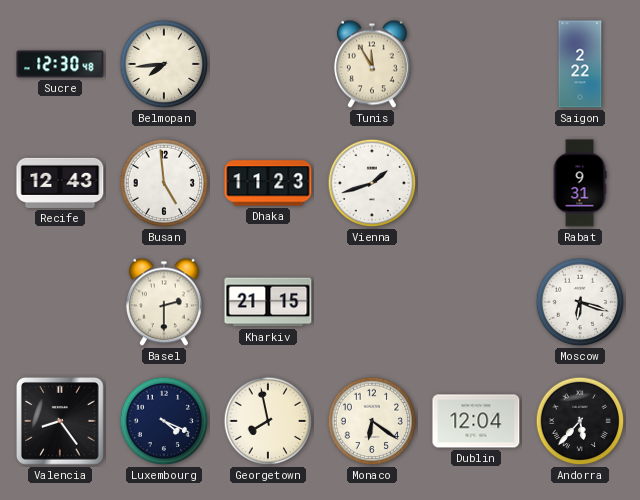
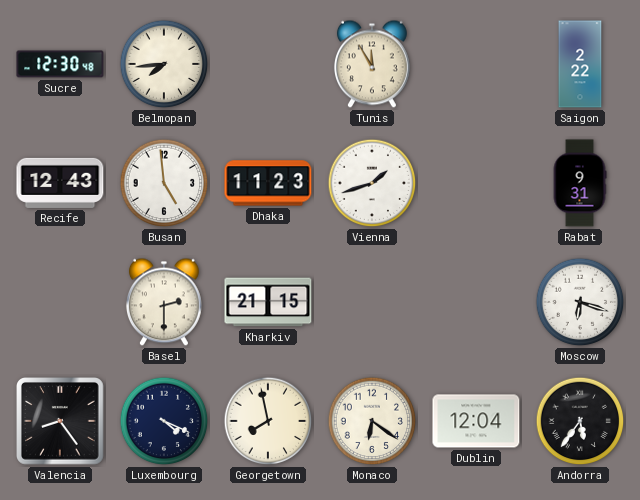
Andorra: 5:37 -> 5:36 (580, 421)
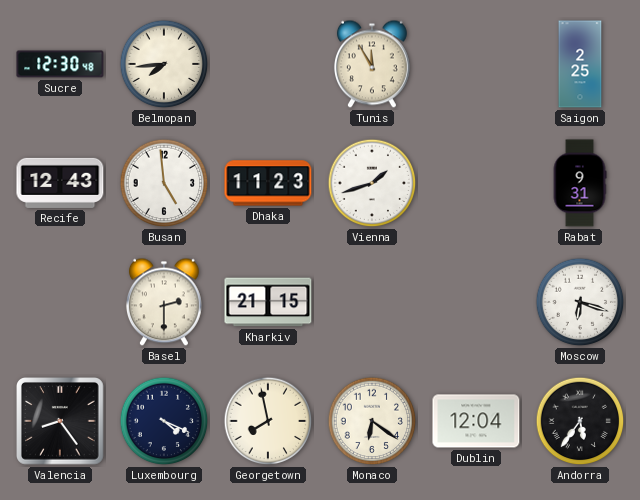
Saigon: 2:22 -> 2:25 (580, 64)
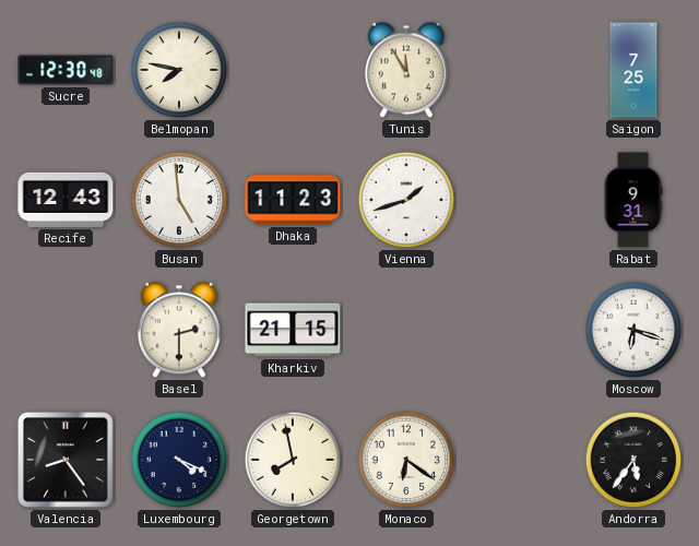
Belmopan: 7:44 -> 7:47 (179, 70)
Saigon: 2:25 -> 7:25 (633, 70)
Dublin: 12:04 -> none (476, 421)
